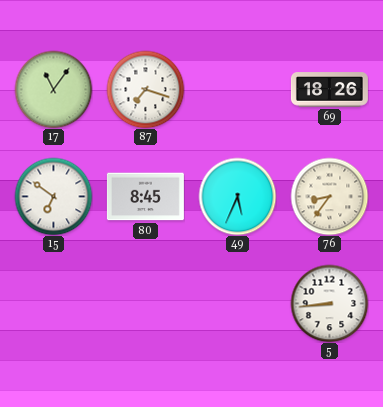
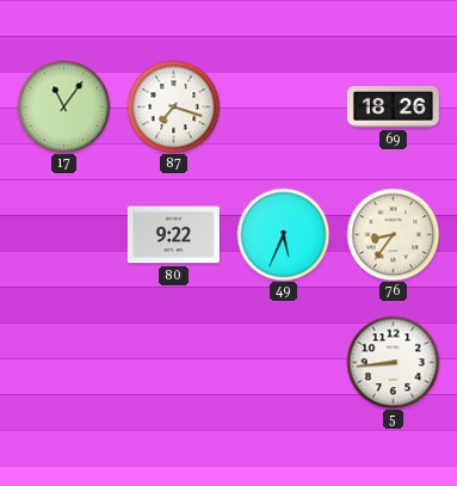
15: 6:51 -> none (53, 196)
80: 8:45 -> 9:22 (173, 235)
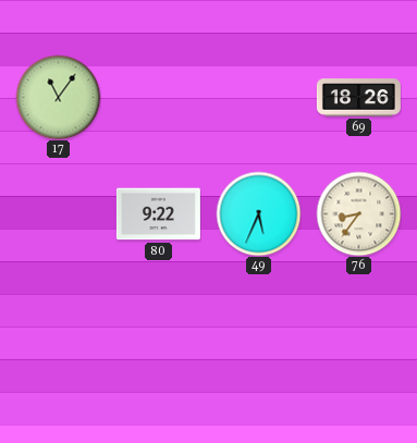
87: 7:18 -> none (173, 106)
5: 8:44 -> none (393, 362)
